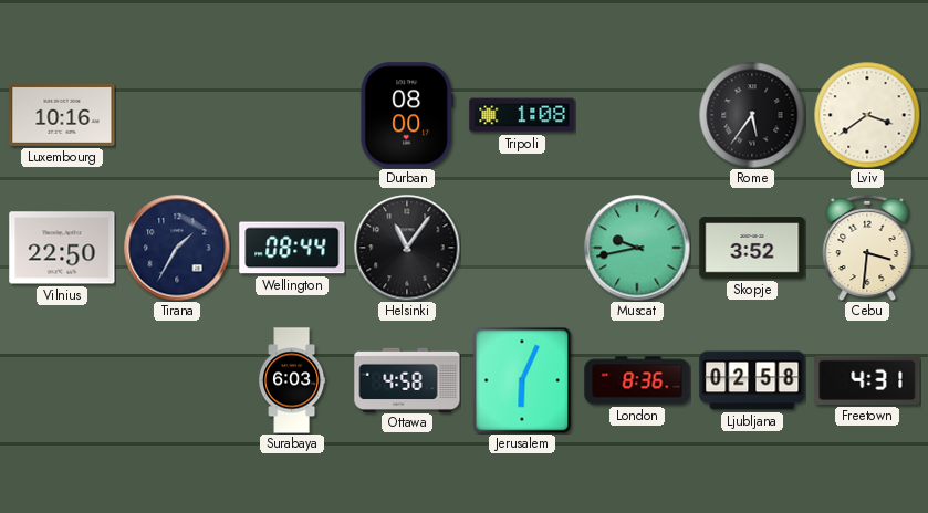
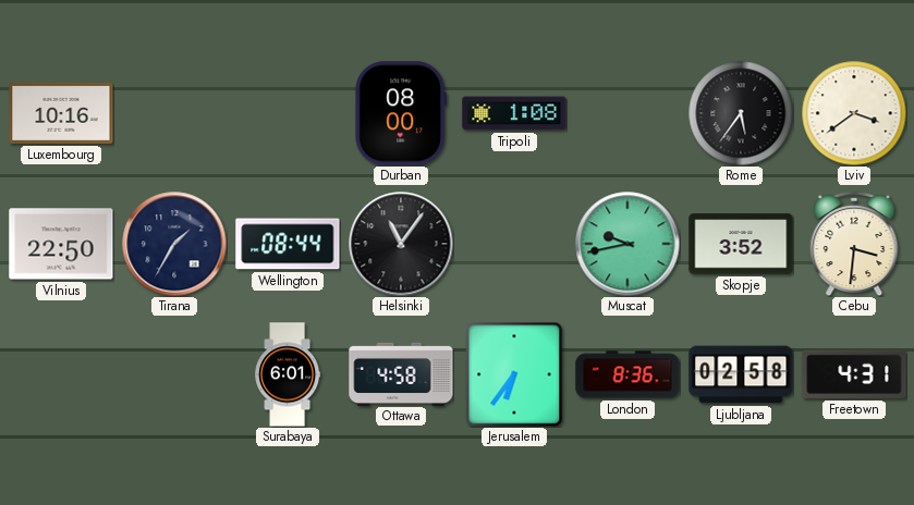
Surabaya: 6:03 -> 6:01 (288, 374)
Jerusalem: 6:04 -> 6:36 (514, 374)
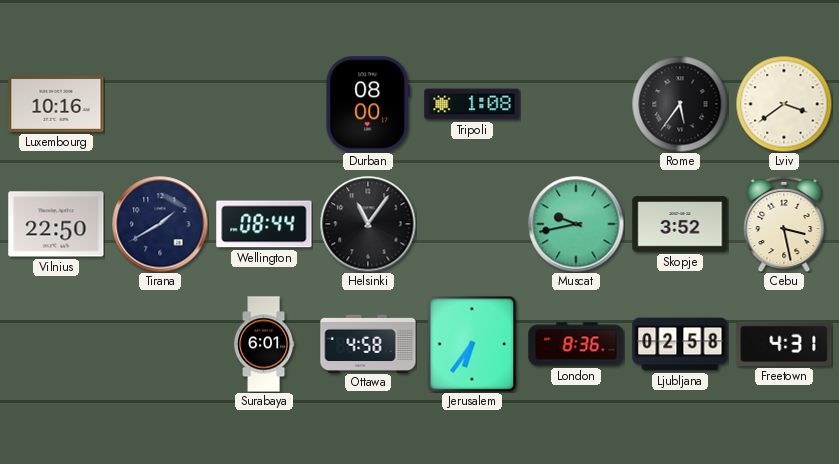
Tirana: 1:35 -> 1:40 (160, 224)
Cebu: 3:31 -> 3:28 (784, 224)
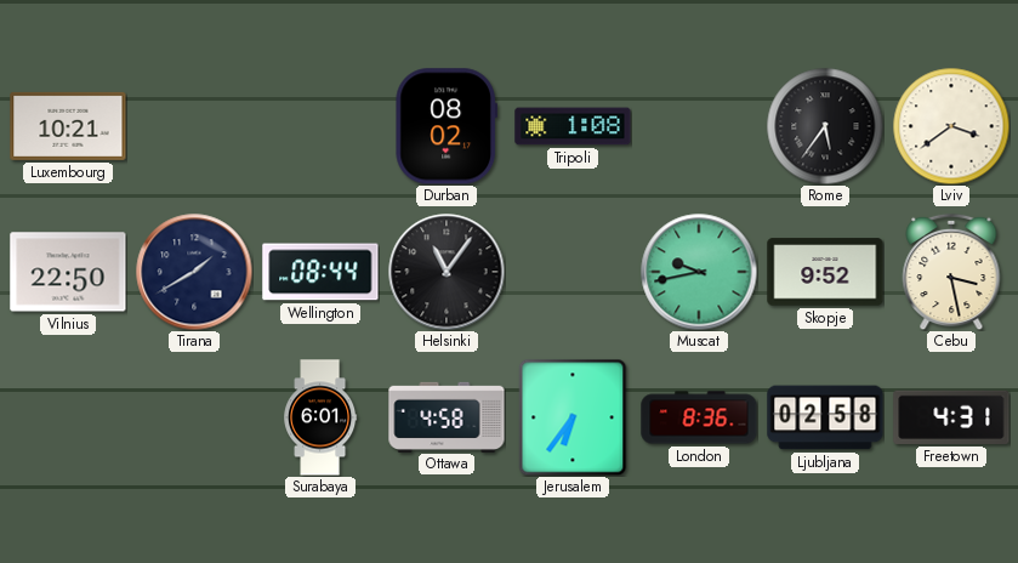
Luxembourg: 10:16 -> 10:21 (68, 126)
Durban: 08:00 -> 08:02 (447, 126)
Skopje: 3:52 -> 9:52 (825, 272)
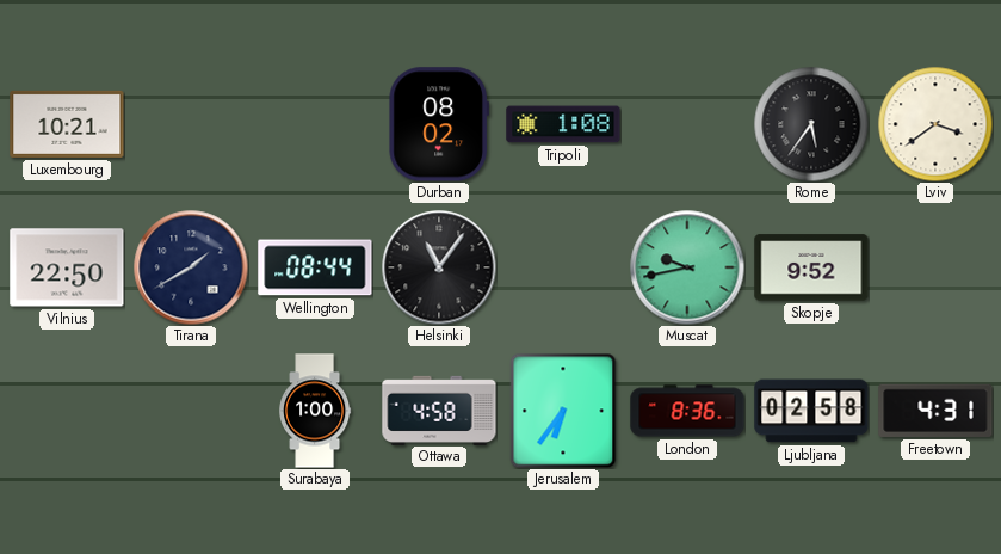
Cebu: 3:28 -> none (951, 272)
Surabaya: 6:01 -> 1:00 (315, 411)
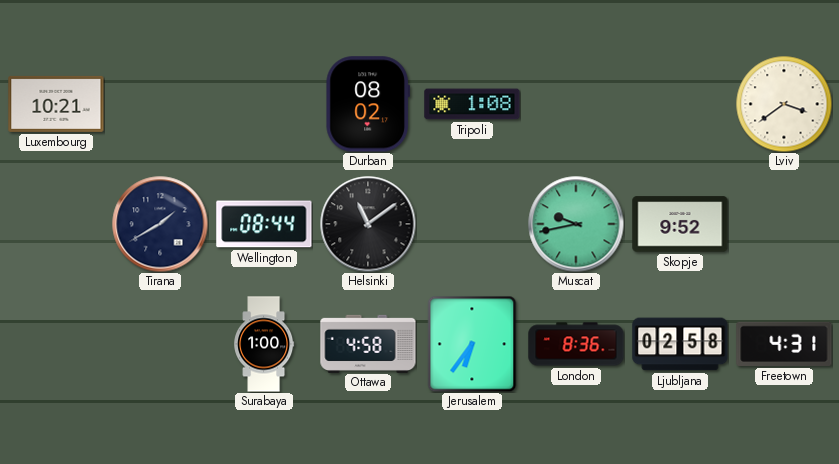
Rome: 5:36 -> none (811, 124)
Vilnius: 22:50 -> none (67, 267)
Helsinki: 11:06 -> 11:09 (368, 224)
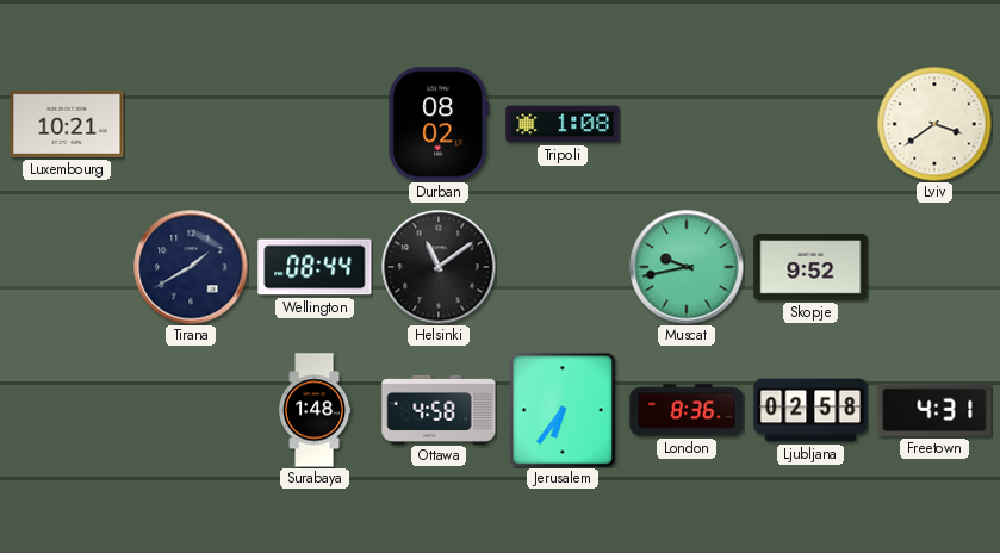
Surabaya: 1:00 -> 1:48 (315, 410)
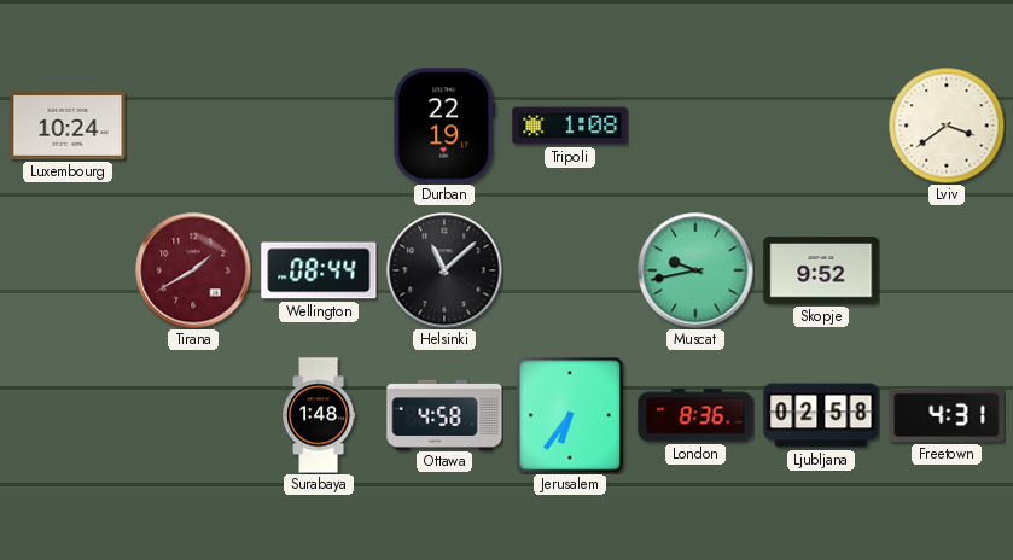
Luxembourg: 10:21 -> 10:24 (68, 126)
Durban: 08:02 -> 22:19 (444, 126)
Tirana dial: navy -> burgundy (193, 270)
Helsinki: 11:09 -> 11:08 (444, 270)
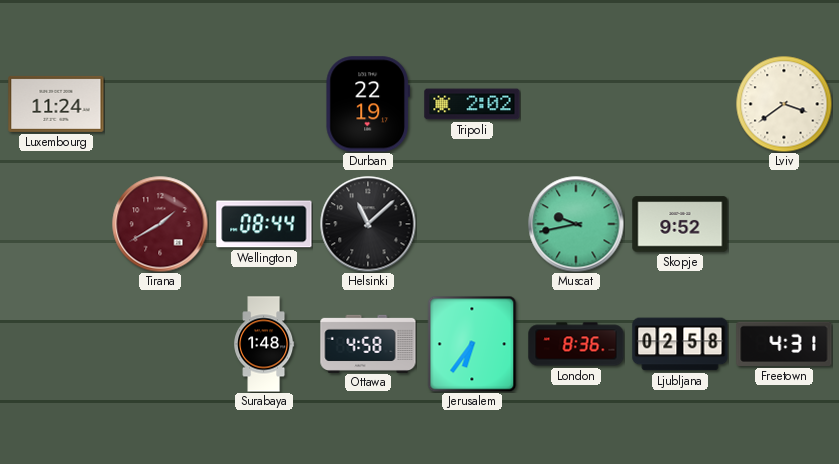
Luxembourg: 10:24 -> 11:24 (56, 104)
Tripoli: 1:08 -> 2:02 (472, 104)
